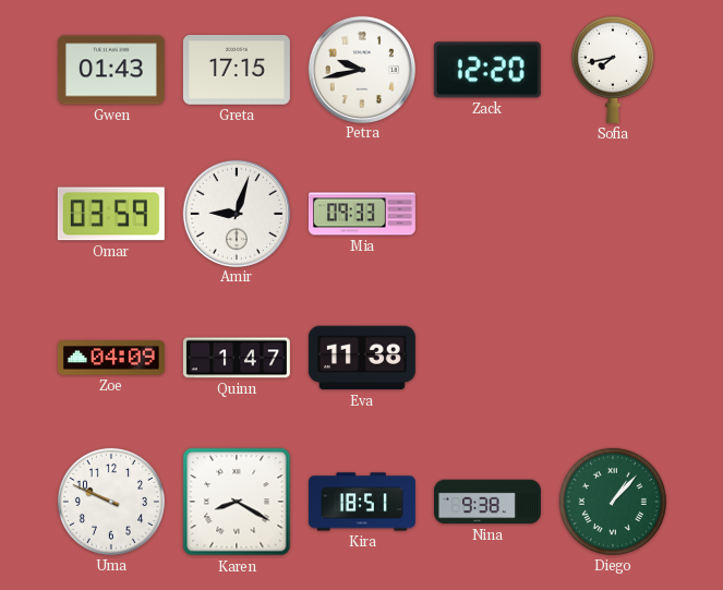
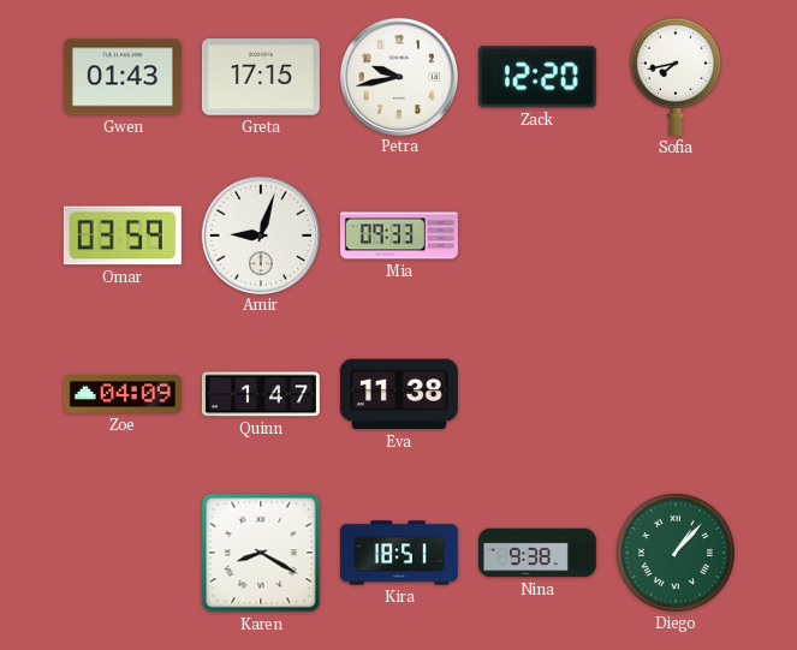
Uma: 9:49 -> none (111, 502)
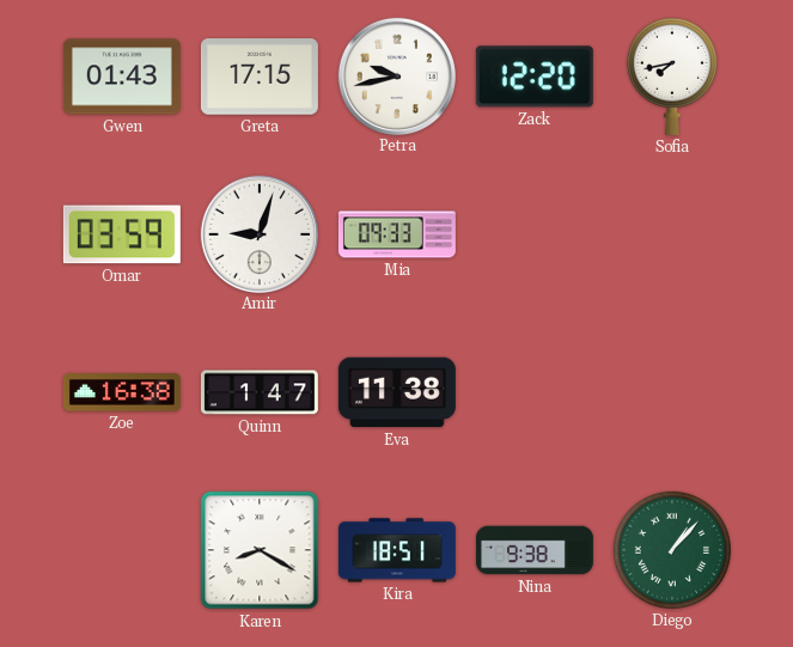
Zoe: 04:09 -> 16:38 (122, 392)
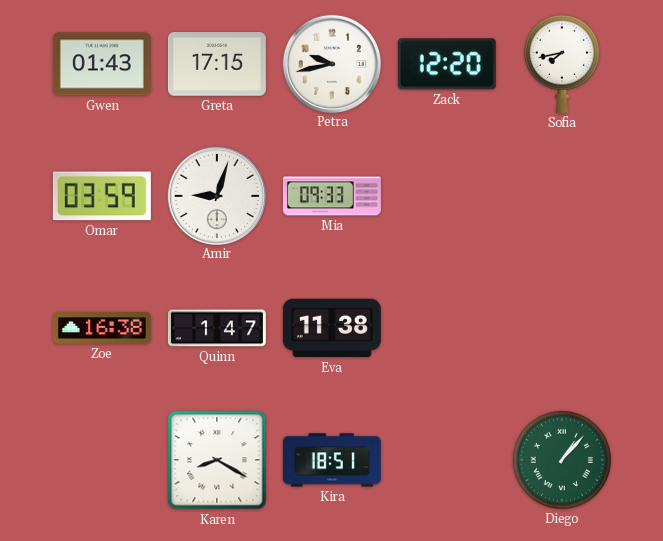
Nina: 9:38 -> none (535, 550)
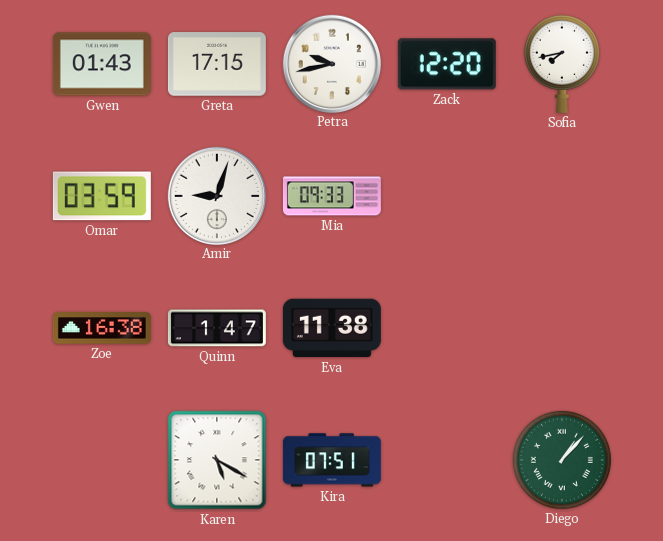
Karen: 8:20 -> 5:20 (217, 460)
Kira: 18:51 -> 07:51 (332, 460)
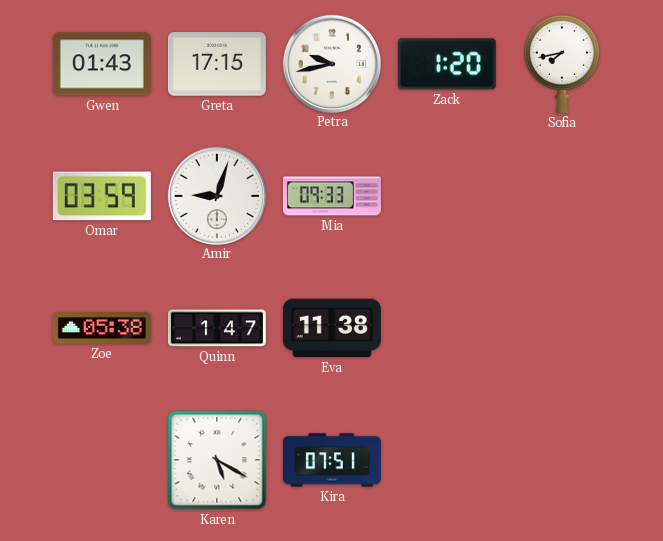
Zack: 12:20 -> 1:20 (447, 64)
Zoe: 16:38 -> 05:38 (102, 328)
Diego: 1:07 -> none (562, 460)
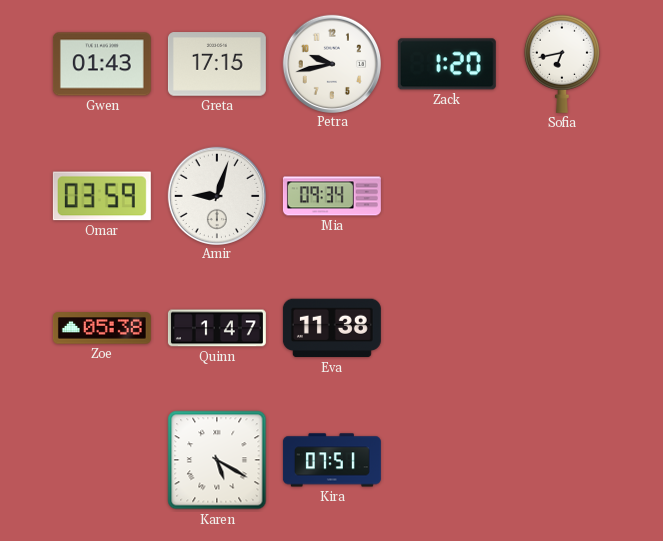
Sofia: 7:43 -> 6:43 (562, 64)
Mia: 09:33 -> 09:34 (332, 196)
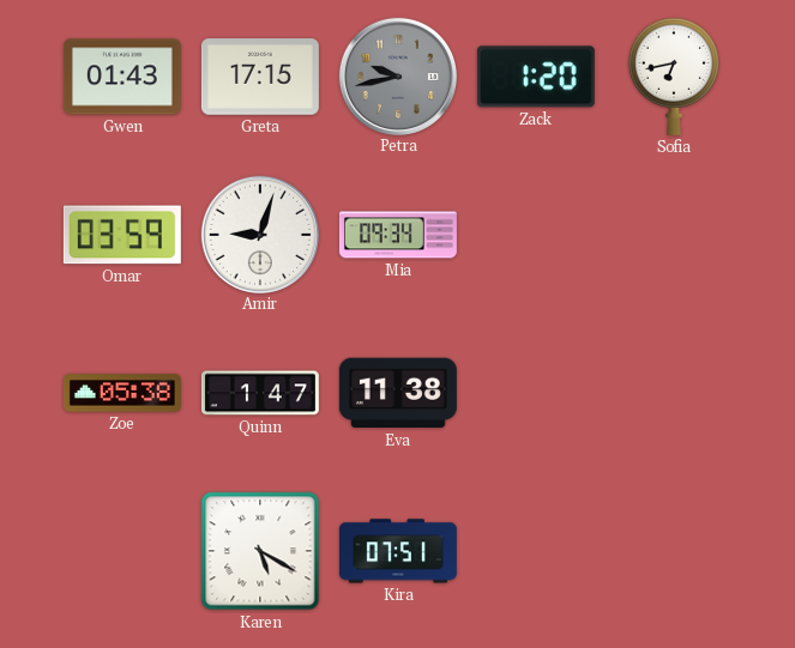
Petra dial: white -> grey (397, 75)
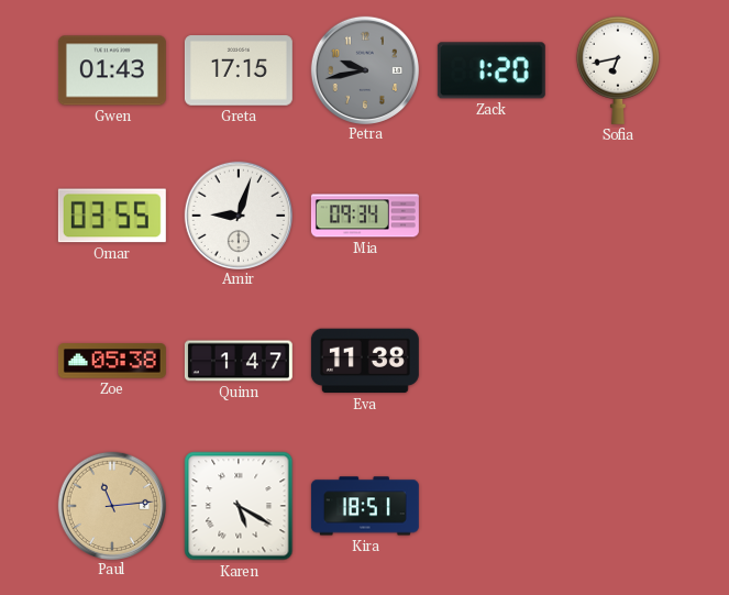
Omar: 03:59 -> 03:55 (112, 216)
Paul: none -> 11:14 (111, 505)
Kira: 07:51 -> 18:51 (365, 506)
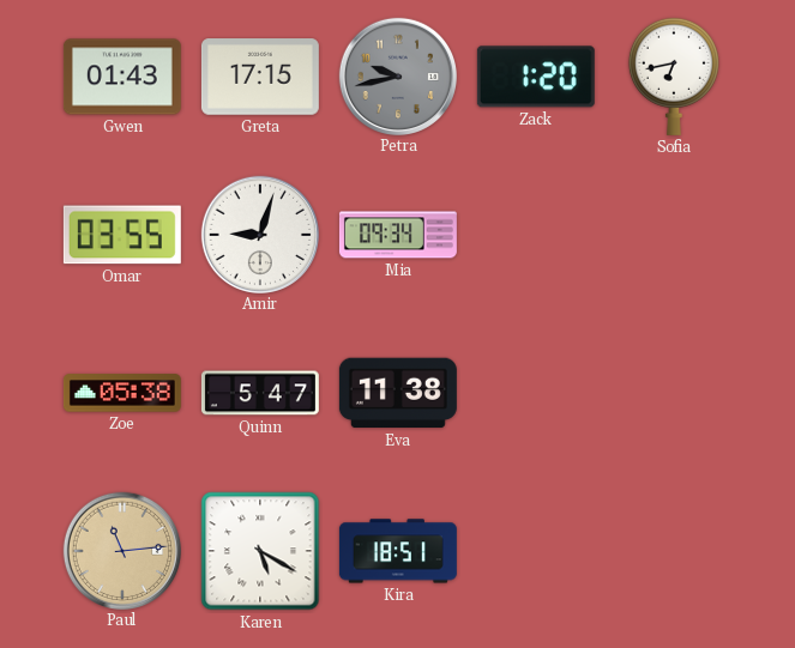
Quinn: 1:47 -> 5:47 (260, 393)
